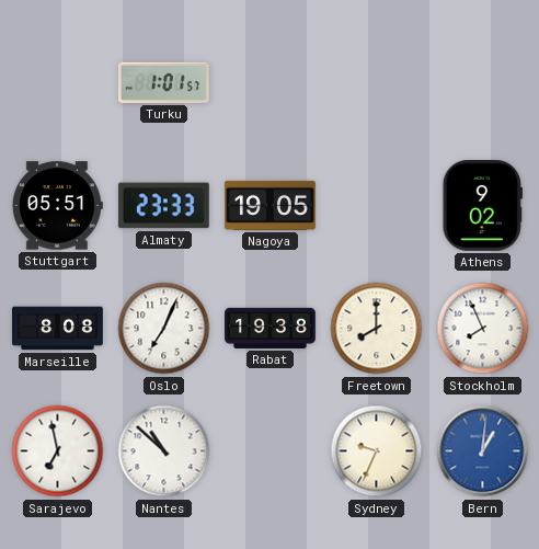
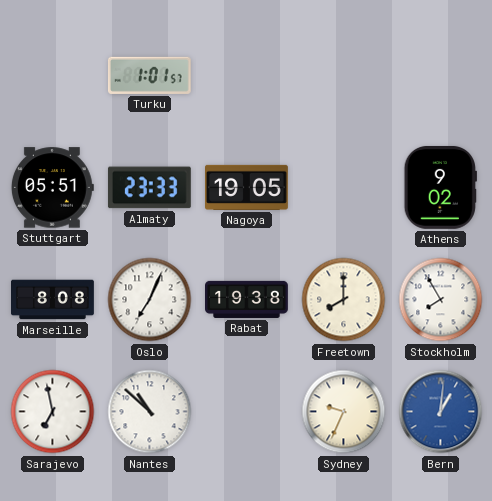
Stockholm: 7:56 -> 7:55 (441, 300)
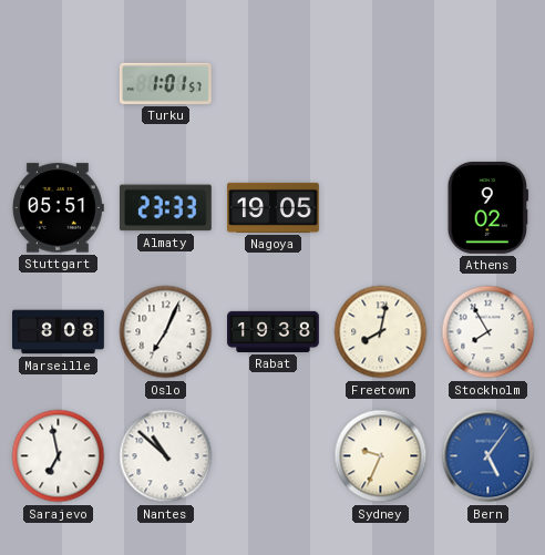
Freetown: 8:00 -> 8:02 (381, 332)
Bern: 1:01 -> 5:06 (489, 456)
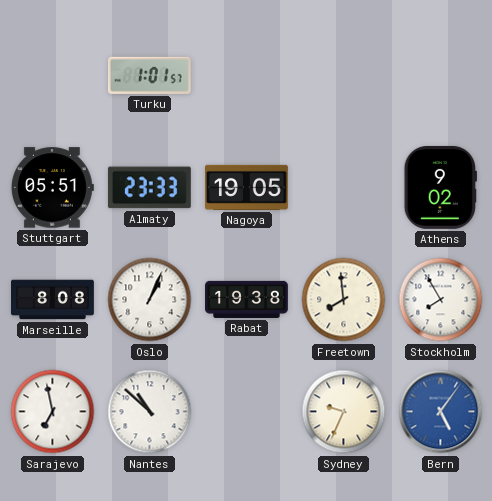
Oslo: 7:04 -> 1:04 (150, 300)
Freetown: 8:02 -> 7:59 (344, 300)
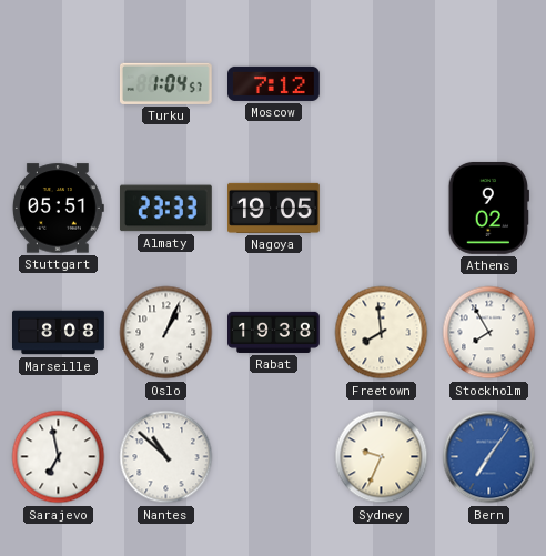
Turku: 1:01 -> 1:04 (165, 83)
Moscow: none -> 7:12 (274, 83)
Bern: 5:06 -> 7:06 (489, 457)
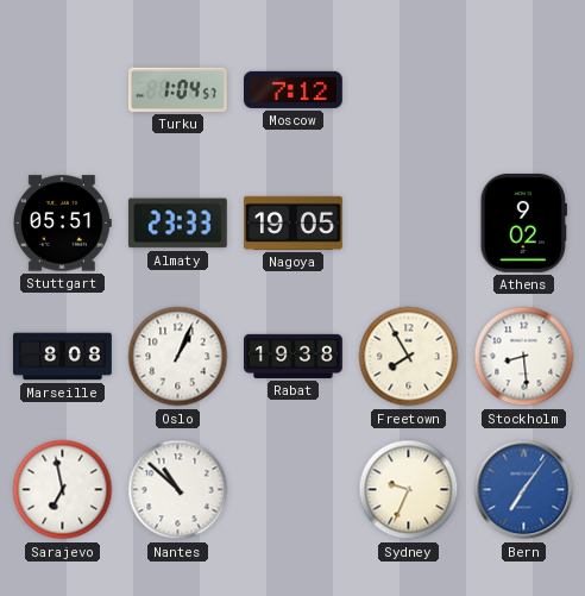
Freetown: 7:59 -> 7:55 (409, 357)
Stockholm: 7:55 -> 8:29 (524, 357)
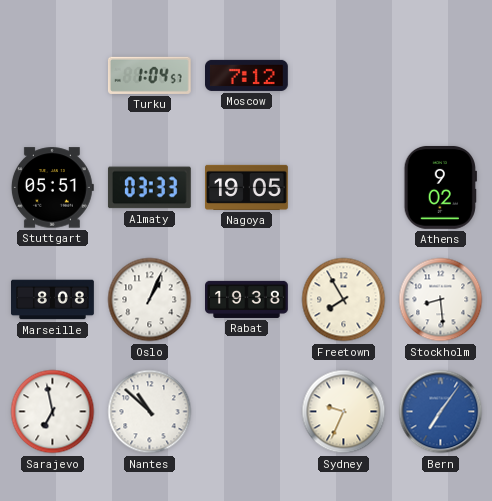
Almaty: 23:33 -> 03:33 (149, 188)
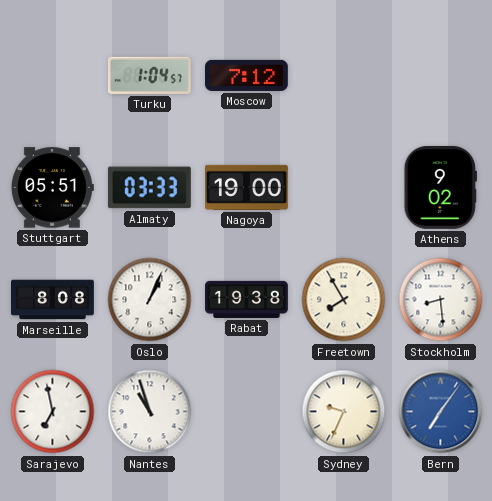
Nagoya: 19:05 -> 19:00 (247, 187)
Nantes: 10:52 -> 10:57 (150, 412)
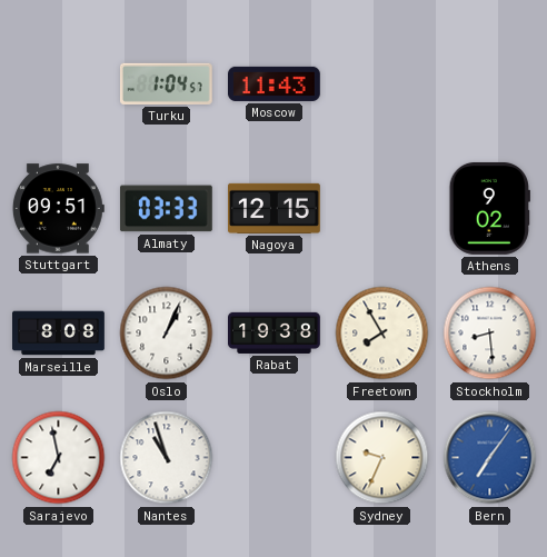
Moscow: 7:12 -> 11:43 (275, 83)
Stuttgart: 05:51 -> 09:51 (58, 209)
Nagoya: 19:00 -> 12:15 (275, 208)
